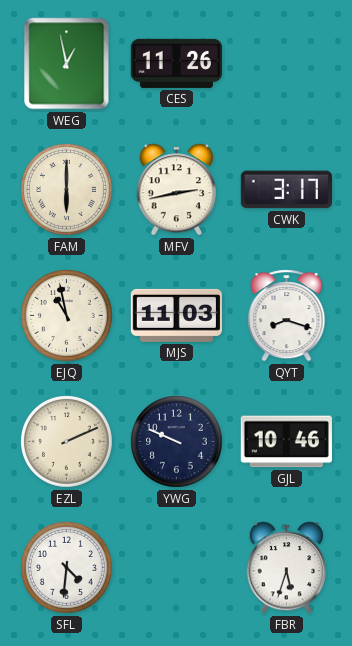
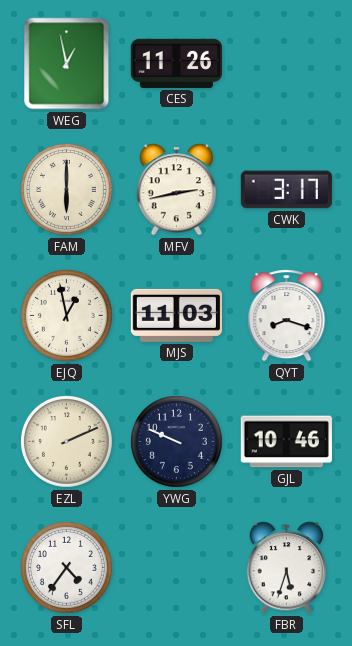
EJQ: 10:58 -> 12:58 (67, 316)
SFL: 4:31 -> 4:36 (67, 568)
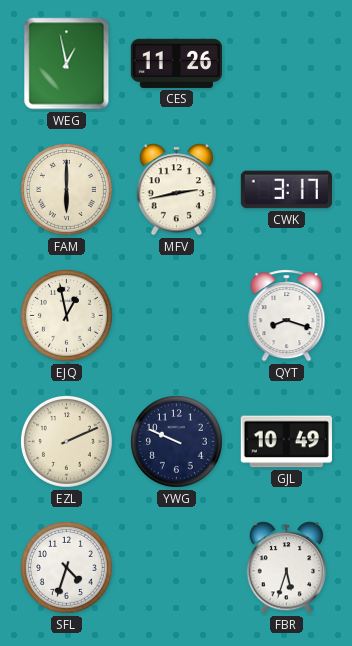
MJS: 11:03 -> none (176, 315)
GJL: 10:46 -> 10:49 (286, 442)
SFL: 4:36 -> 4:33 (67, 568)
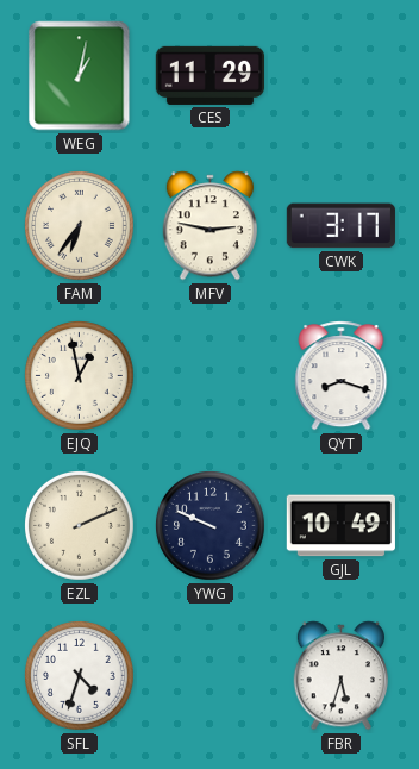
WEG: 12:58 -> 1:02 (80, 76)
CES: 11:26 -> 11:29 (209, 75)
FAM: 6:00 -> 6:36 (80, 226)
MFV: 2:43 -> 2:47 (209, 226)
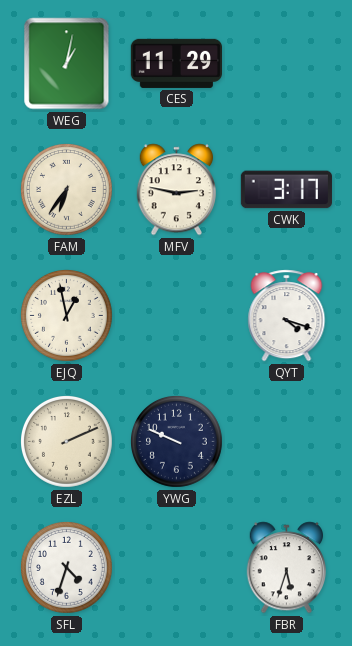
QYT: 8:18 -> 4:18 (287, 316)
GJL: 10:49 -> none (340, 526)
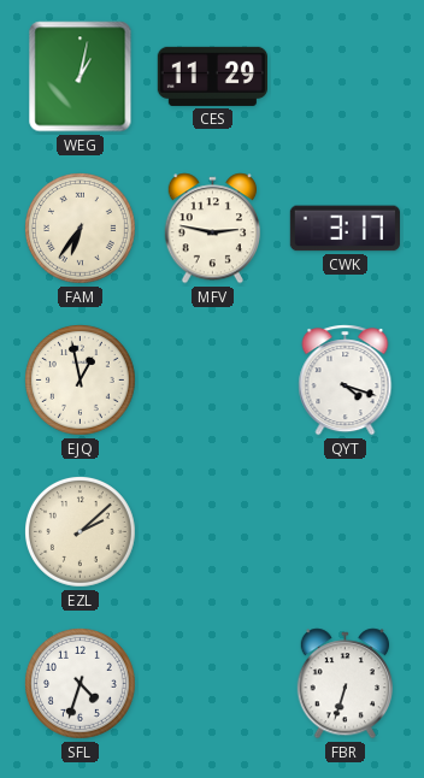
EZL: 2:11 -> 2:08 (81, 532)
YWG: 9:49 -> none (177, 442)
FBR: 5:33 -> 6:33 (344, 684)
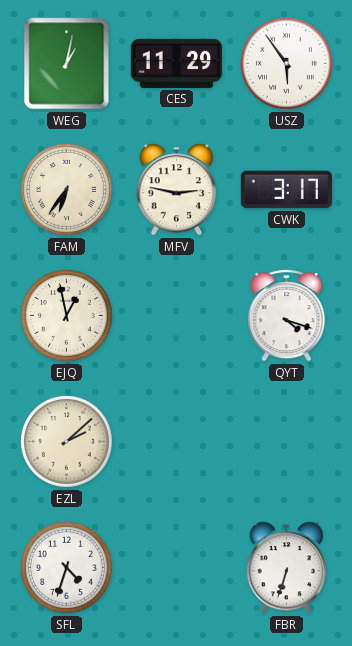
USZ: none -> 5:54 (287, 64)
